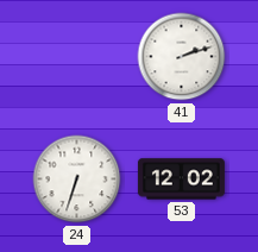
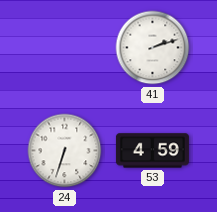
53: 12:02 -> 4:59 (152, 151)
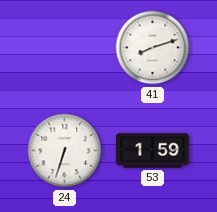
41: 2:12 -> 8:12 (153, 48)
53: 4:59 -> 1:59 (152, 151)
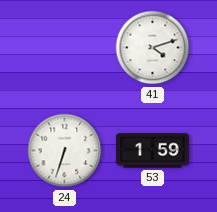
41: 8:12 -> 4:12 (153, 48)
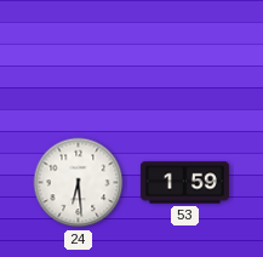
41: 4:12 -> none (153, 48)
24: 6:33 -> 6:29 (79, 183)
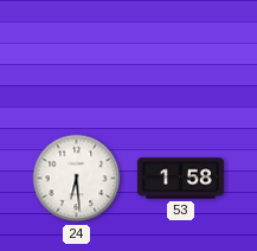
53: 1:59 -> 1:58 (180, 179)
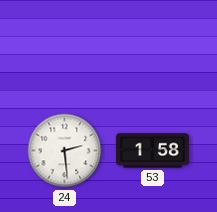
24: 6:29 -> 2:29 (65, 151)
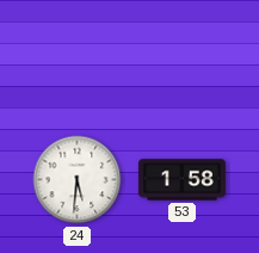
24: 2:29 -> 5:31 (78, 180)
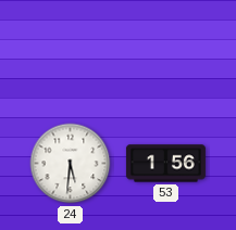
53: 1:58 -> 1:56 (165, 164)
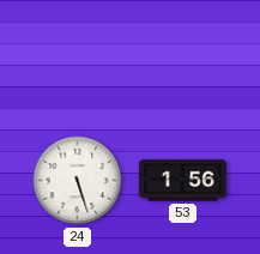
24: 5:31 -> 5:27 (78, 181)
